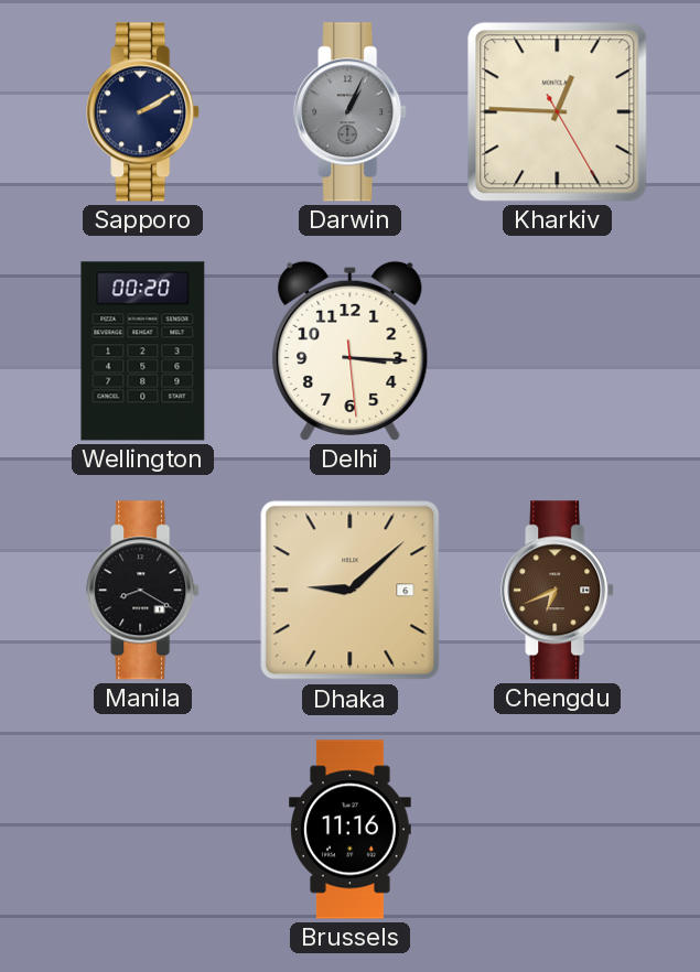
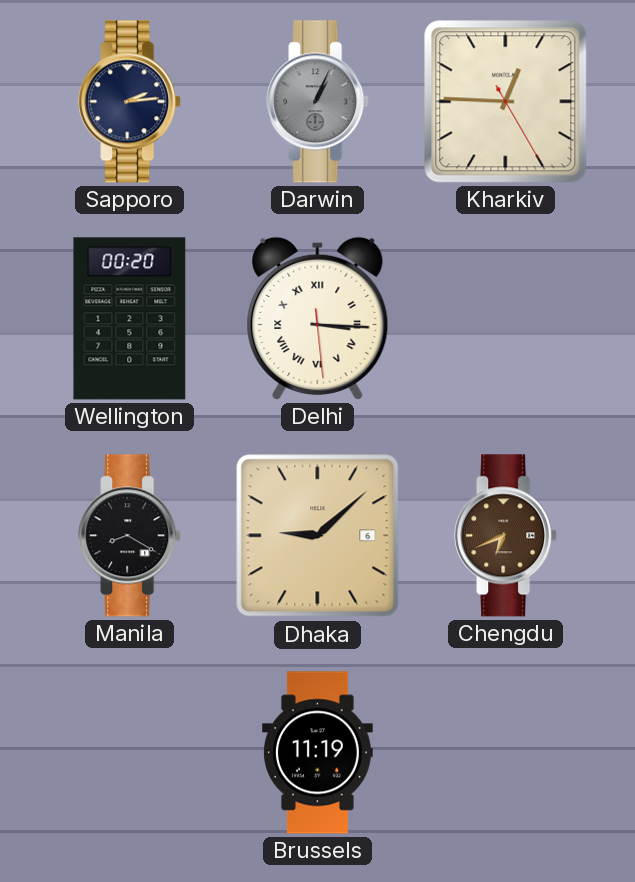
Sapporo: 2:10 -> 2:14 (130, 102)
Delhi numerals: Arabic -> Roman (318, 318)
Brussels: 11:16 -> 11:19 (318, 753)
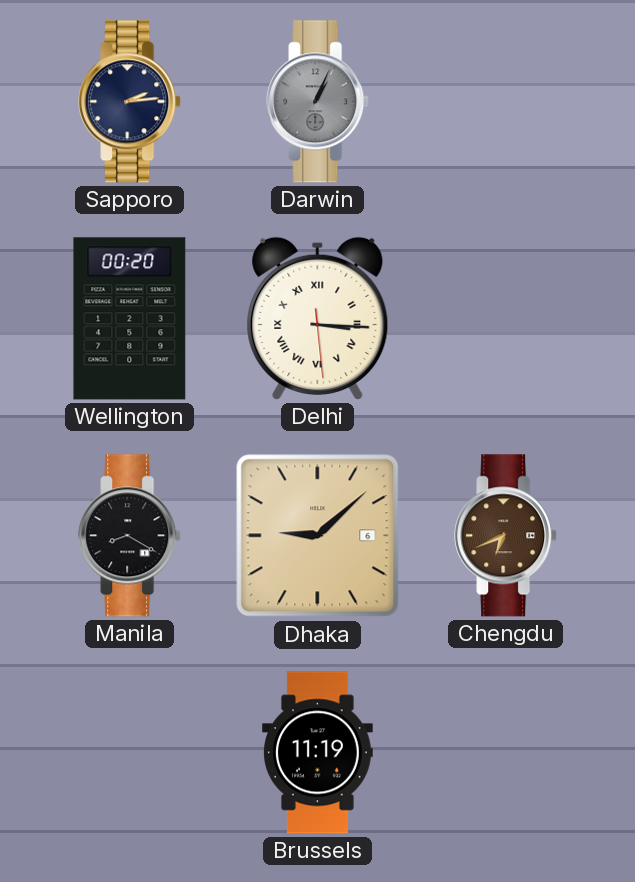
Kharkiv: 12:45 -> none (506, 102)
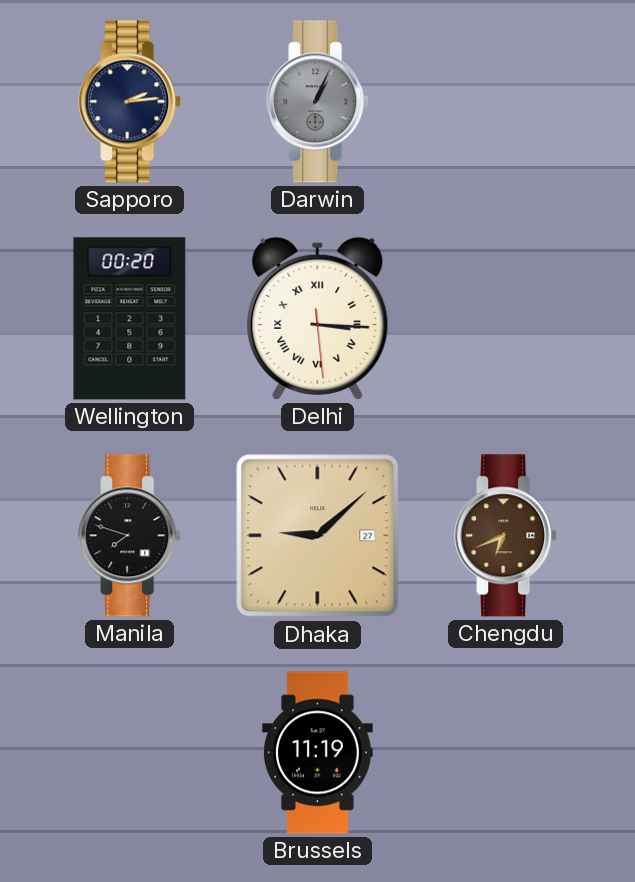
Manila: 8:20 -> 7:48 (130, 536)
Dhaka date: 6 -> 27 (318, 536)
